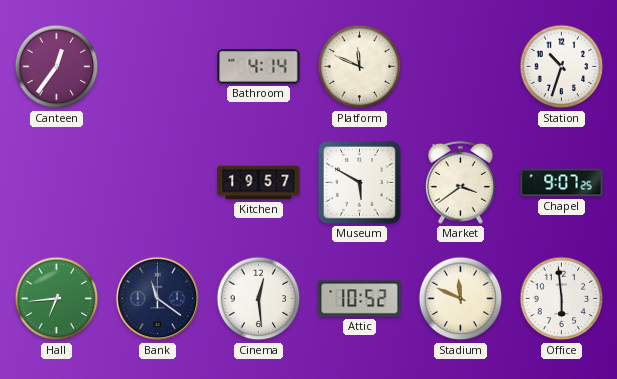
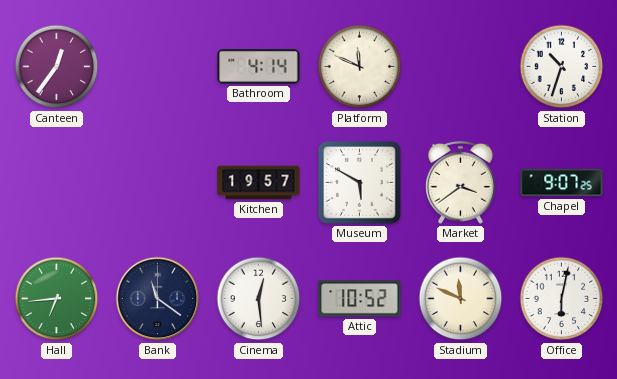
Office: 5:59 -> 6:02 (562, 299)
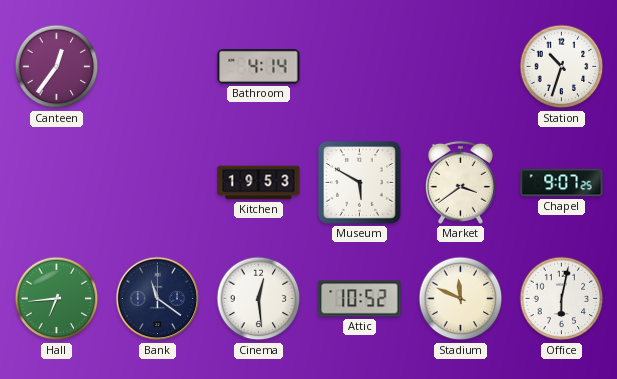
Platform: 11:49 -> none (360, 67)
Kitchen: 19:57 -> 19:53 (259, 183)
